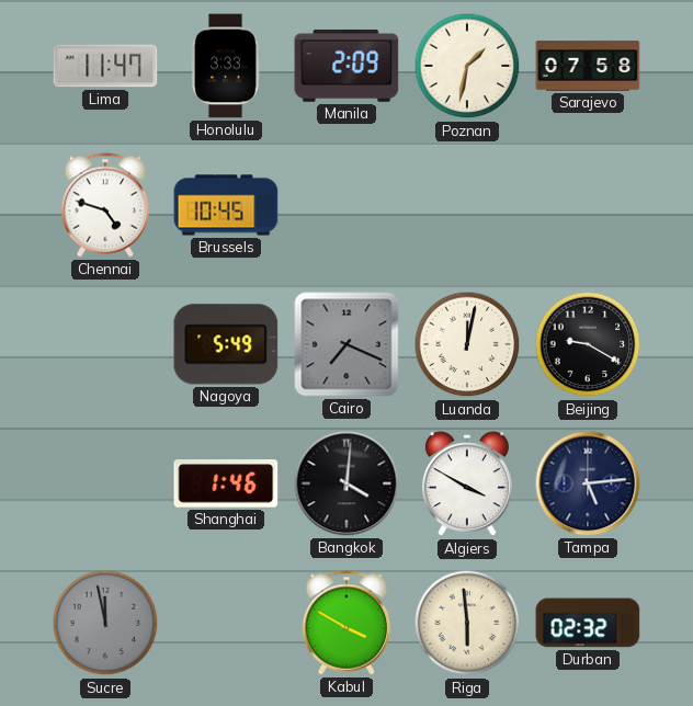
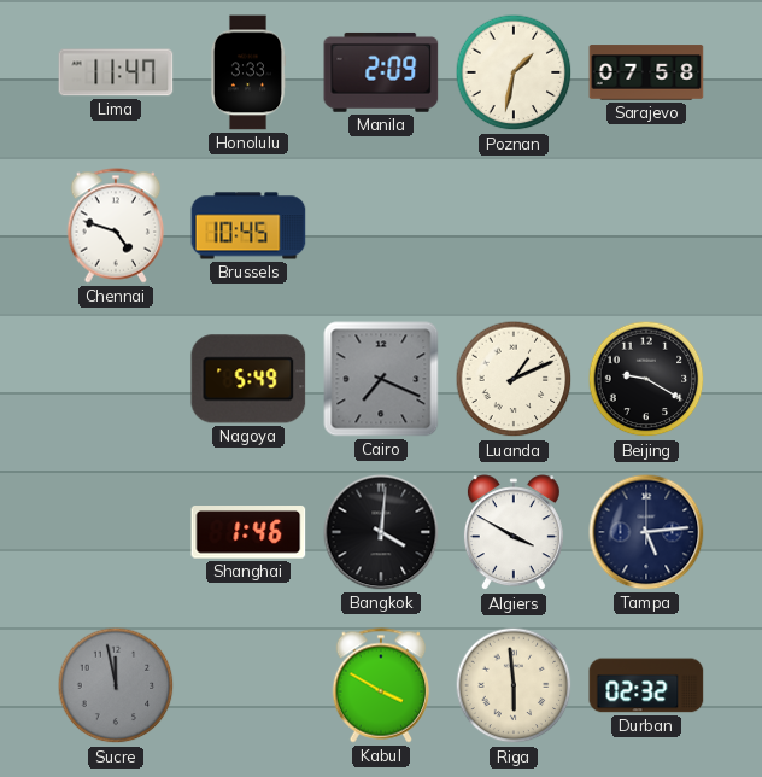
Luanda: 12:02 -> 1:11 (514, 379)
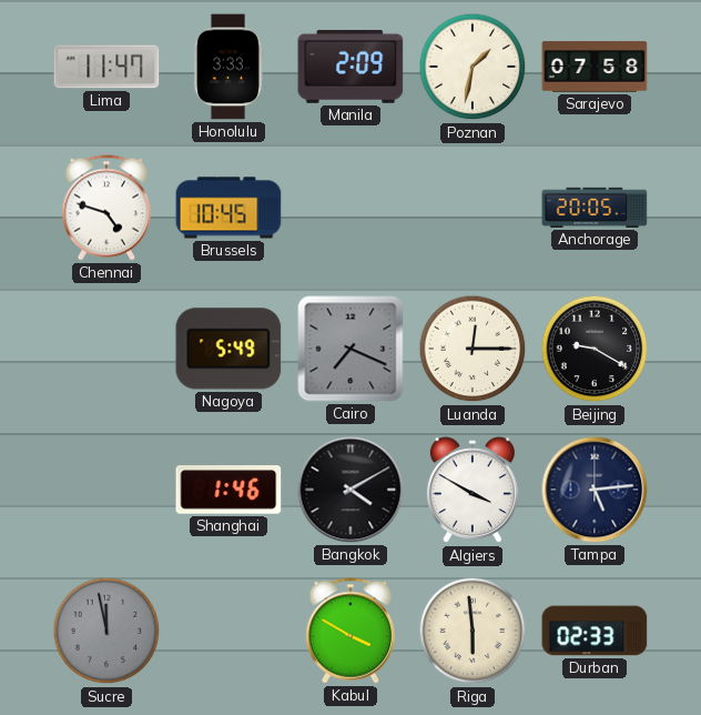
Anchorage: none -> 20:05 (595, 208)
Luanda: 1:11 -> 12:15 (473, 349)
Bangkok: 4:01 -> 4:10 (350, 490)
Durban: 02:32 -> 02:33 (595, 631)
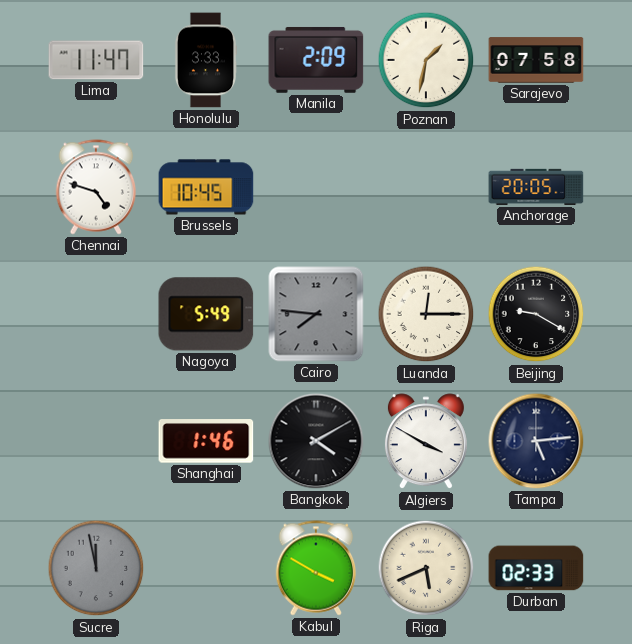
Cairo: 7:19 -> 7:46 (316, 314)
Riga: 5:59 -> 5:41 (426, 568)
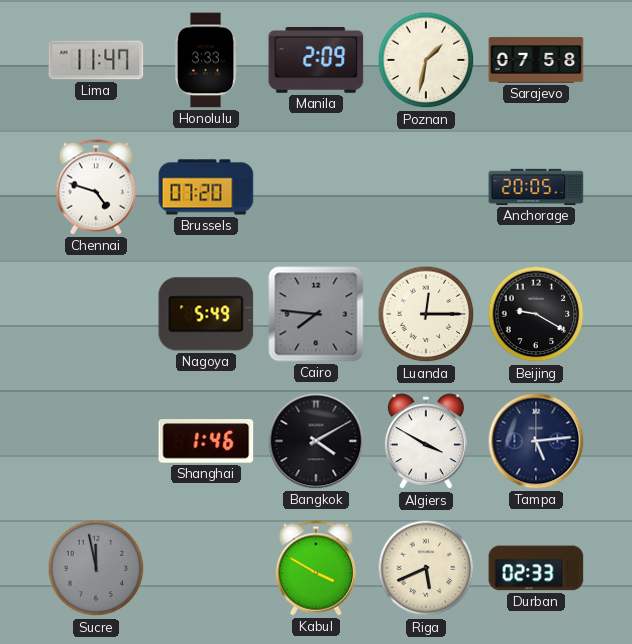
Brussels: 10:45 -> 07:20 (206, 187)
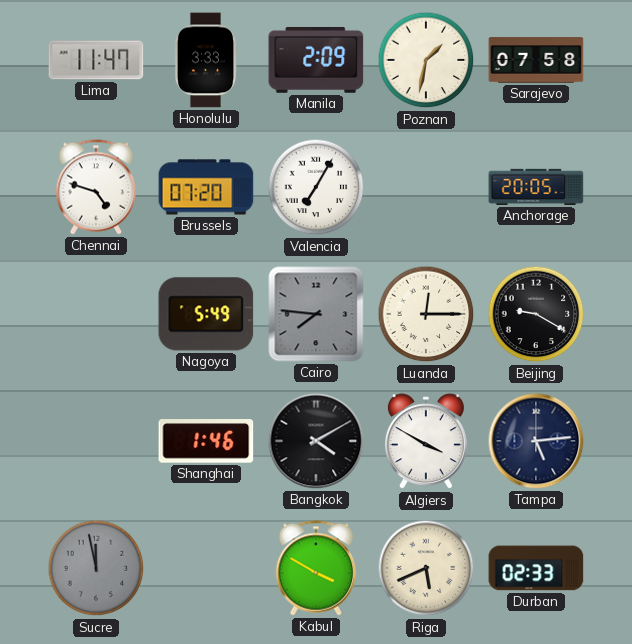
Valencia: none -> 7:05 (316, 187)
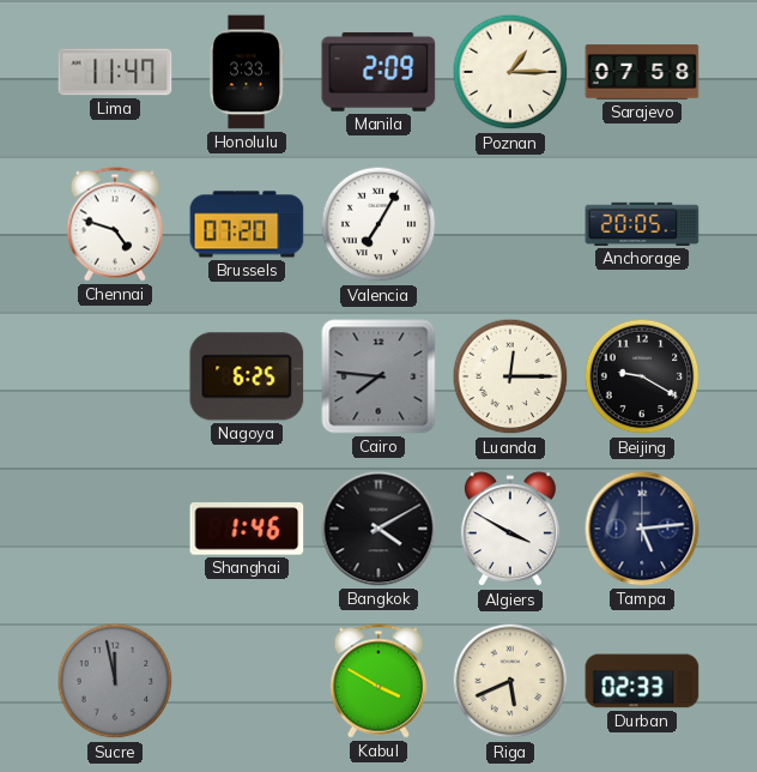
Poznan: 1:32 -> 1:15 (510, 72)
Nagoya: 5:49 -> 6:25 (247, 376)
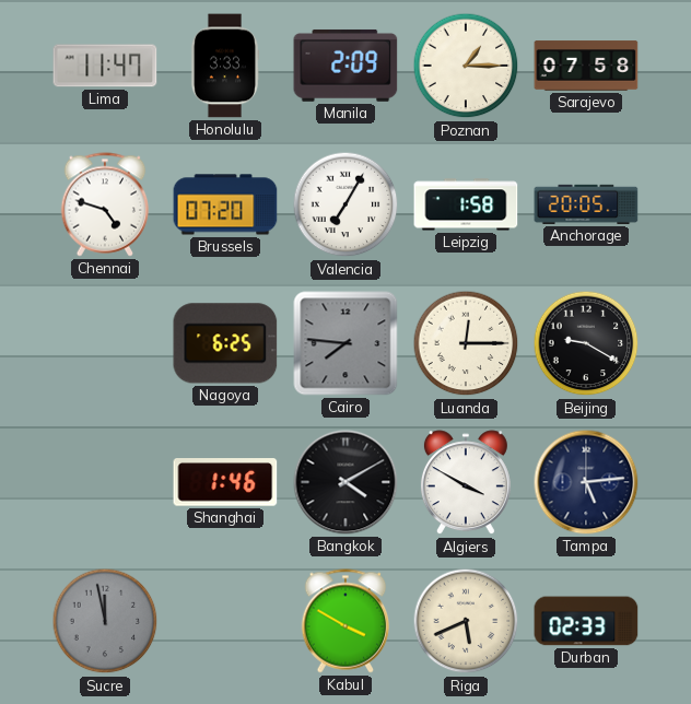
Leipzig: none -> 1:58 (466, 204)
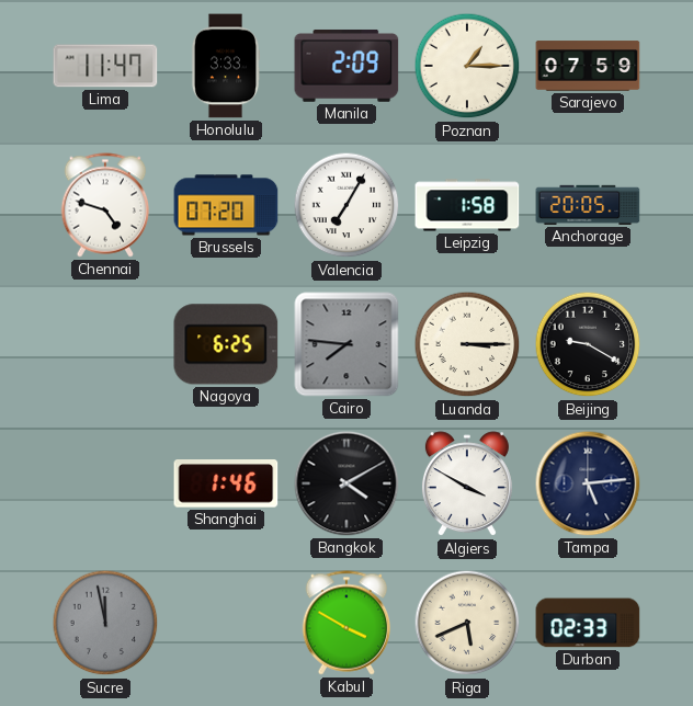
Sarajevo: 07:58 -> 07:59 (588, 66)
Luanda: 12:15 -> 3:15 (467, 344)
